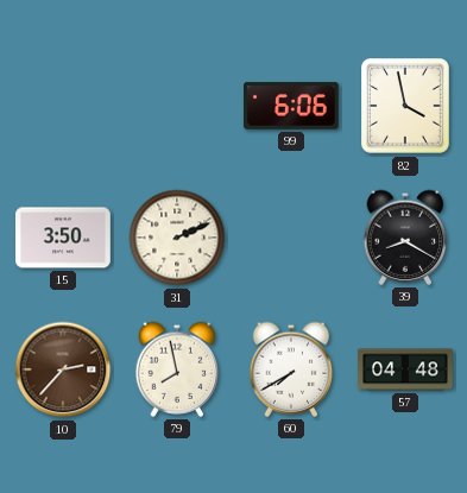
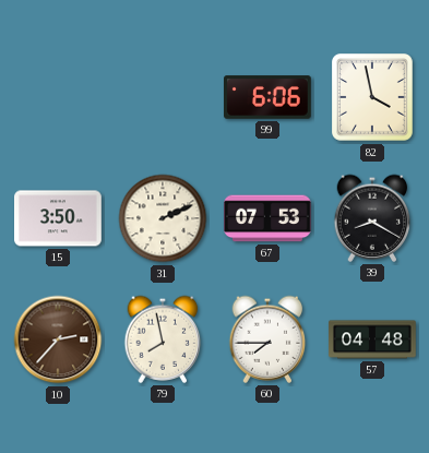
67: none -> 07:53 (267, 218)
60: 7:40 -> 7:45 (267, 339)
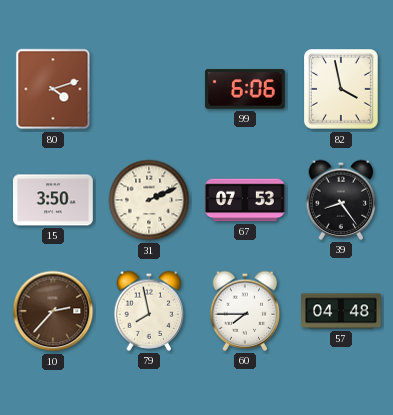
80: none -> 4:12 (53, 89)
39: 8:20 -> 8:24 (341, 200)
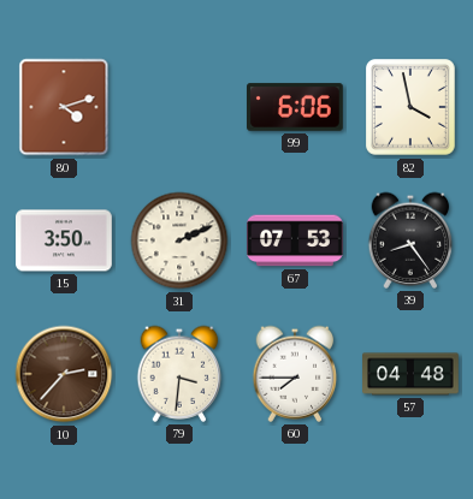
79: 7:58 -> 3:31 (179, 374)
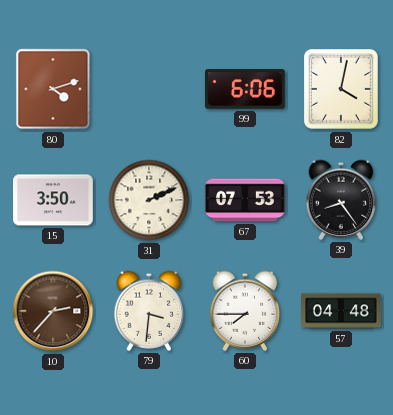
82: 3:58 -> 4:02 (342, 89)
